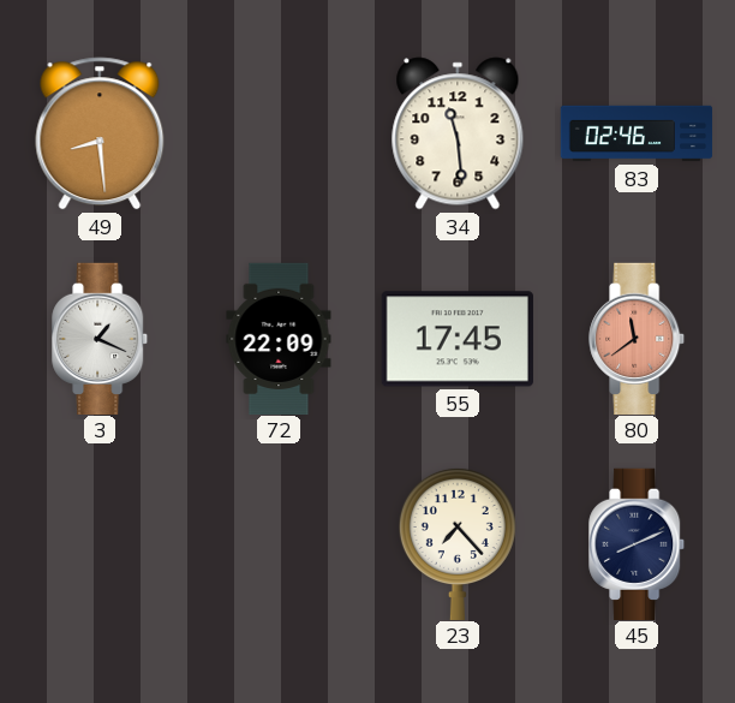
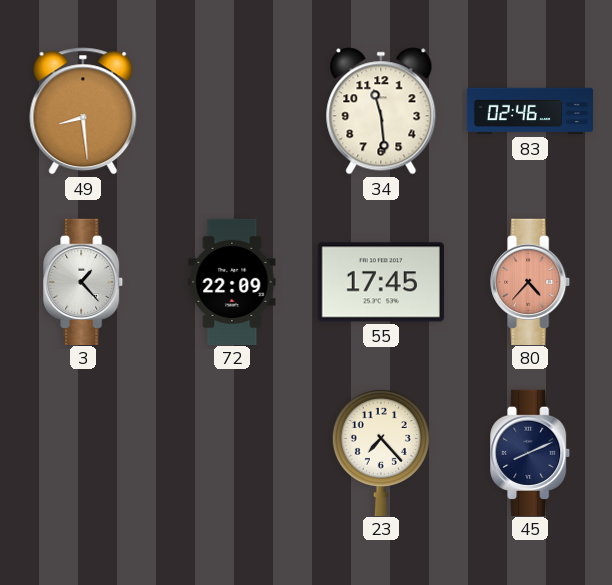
3: 1:19 -> 1:23 (84, 281)
80: 11:39 -> 4:37 (531, 281)
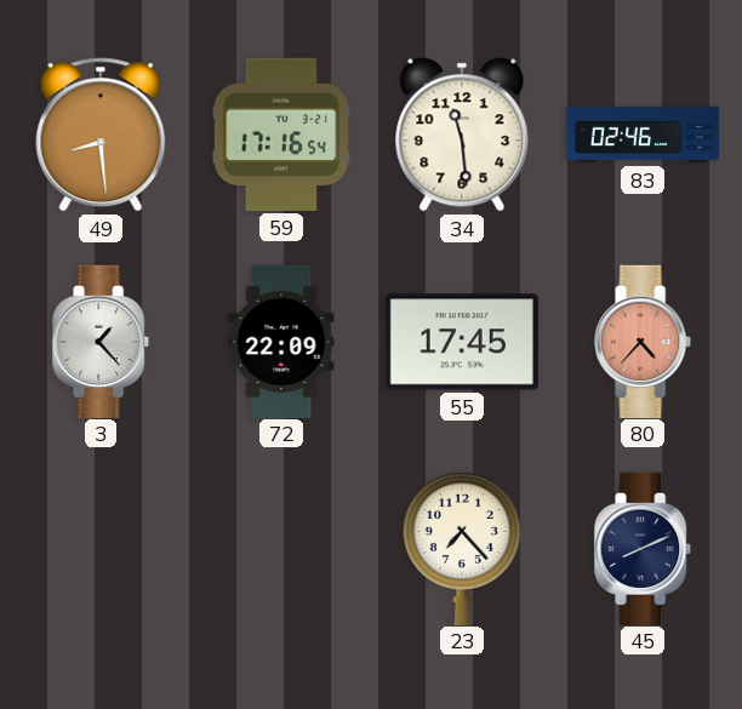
59: none -> 17:16 (280, 135)
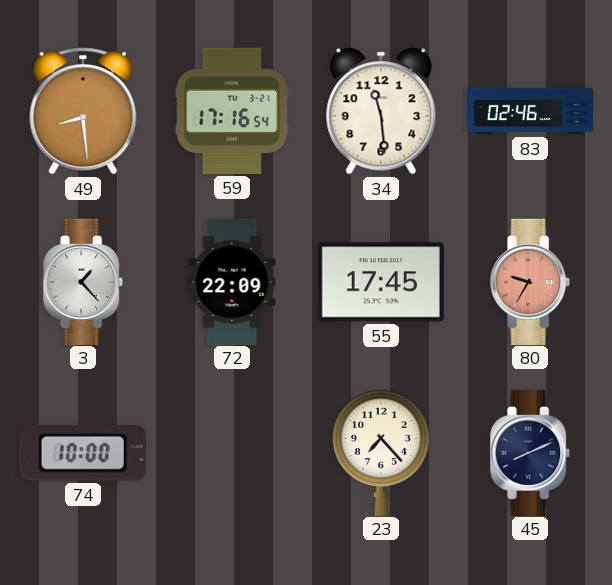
80: 4:37 -> 9:35 (531, 281)
74: none -> 10:00 (83, 453)
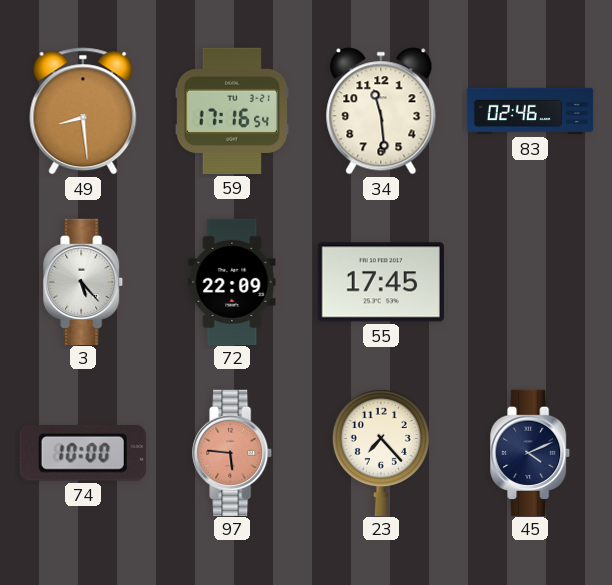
3: 1:23 -> 5:23 (84, 281)
80: 9:35 -> none (531, 281)
97: none -> 5:46 (233, 452)
45: 8:11 -> 4:11 (531, 452)
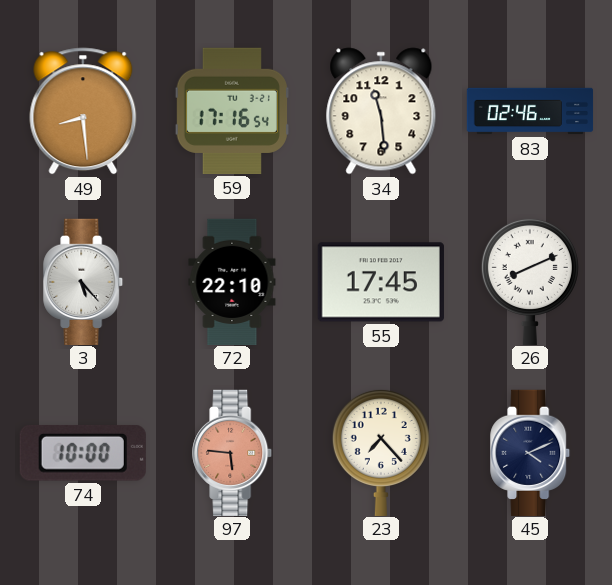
72: 22:09 -> 22:10 (232, 281)
26: none -> 8:11 (530, 281)
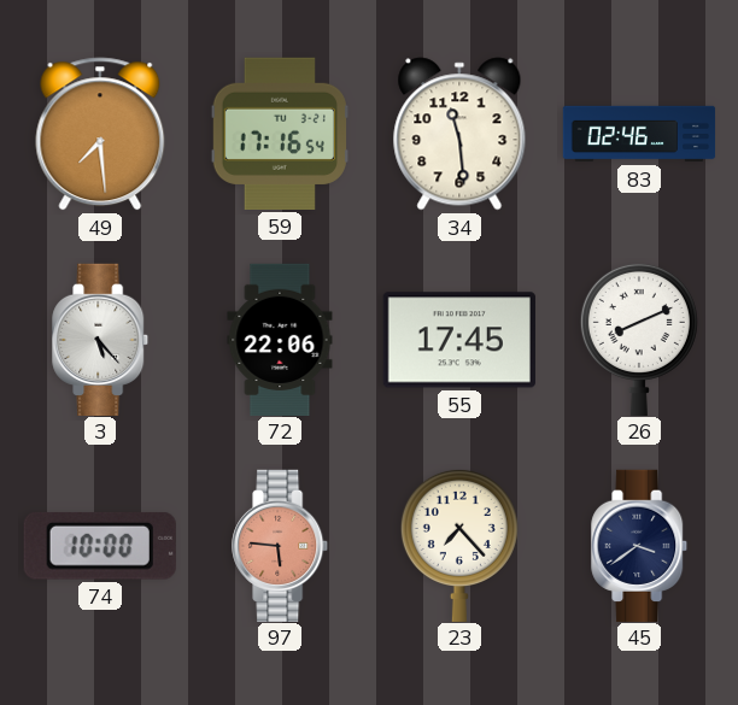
49: 8:29 -> 7:29 (100, 134)
72: 22:10 -> 22:06 (280, 339)
45: 4:11 -> 3:39 (640, 545)
